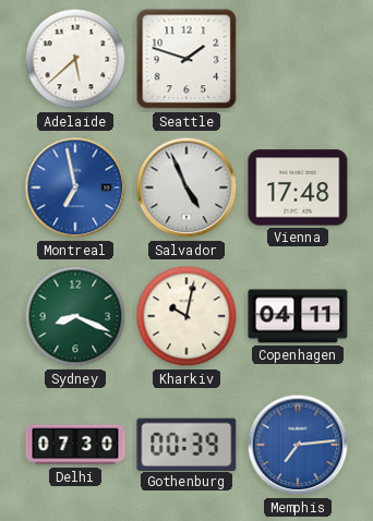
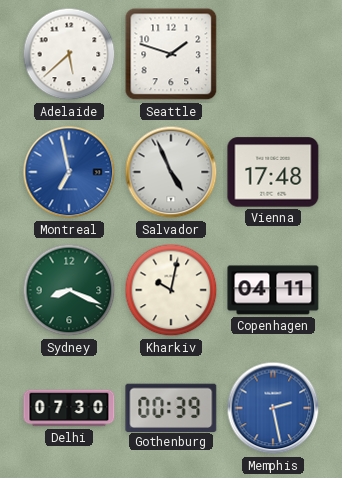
Memphis: 7:14 -> 2:28 (273, 408)
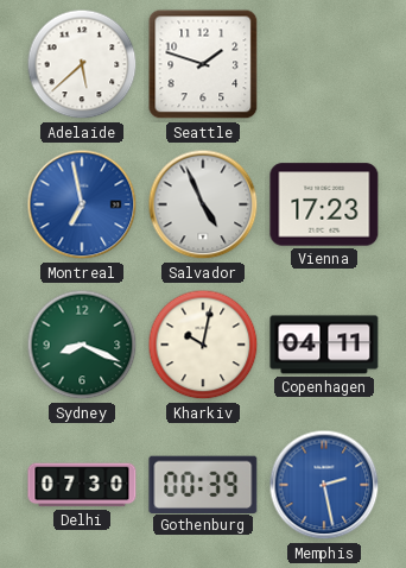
Vienna: 17:48 -> 17:23 (324, 204)
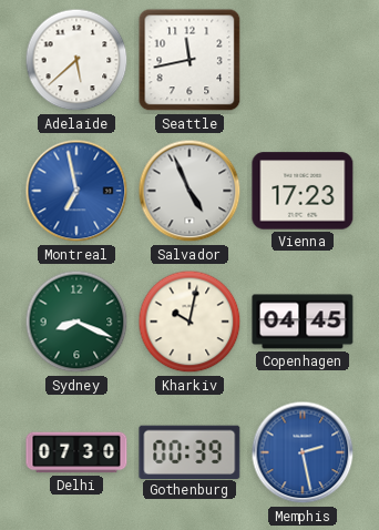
Seattle: 1:48 -> 11:43 (189, 60)
Copenhagen: 04:11 -> 04:45 (303, 322)
